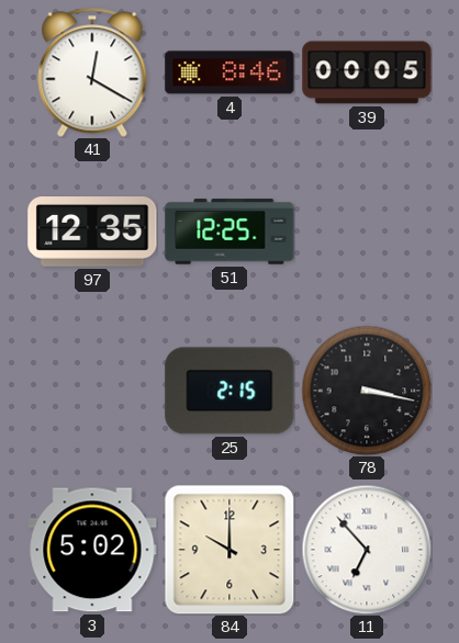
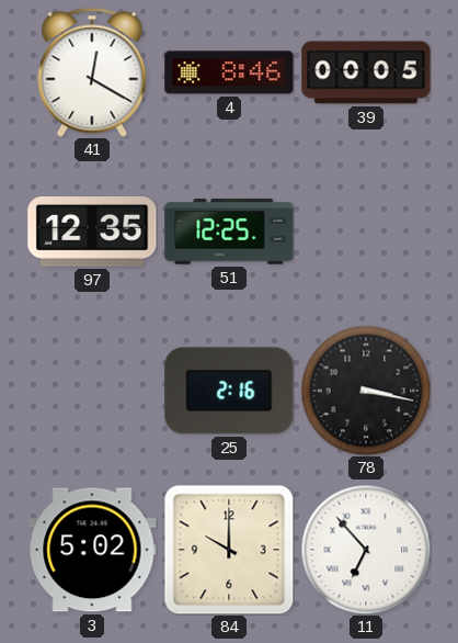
25: 2:15 -> 2:16 (229, 391)
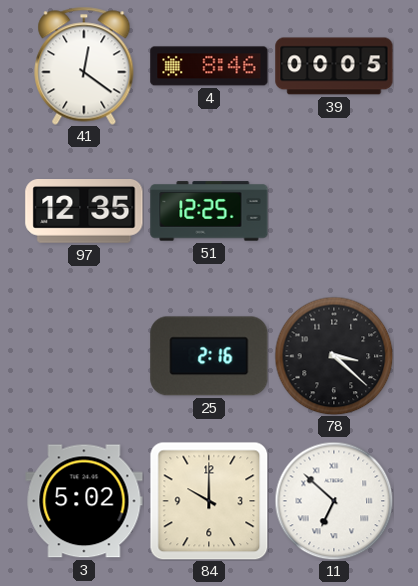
41: 12:20 -> 12:21 (84, 66)
78: 3:17 -> 3:22 (334, 356)
11: 6:53 -> 6:52 (334, 501)
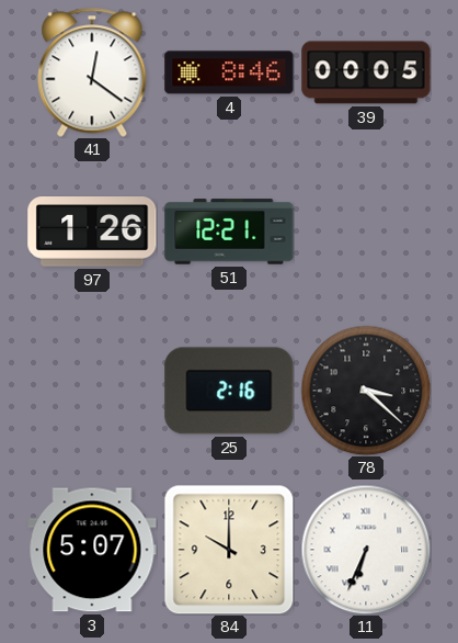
97: 12:35 -> 1:26 (92, 233)
51: 12:25 -> 12:21 (229, 232)
3: 5:02 -> 5:07 (92, 550)
11: 6:52 -> 6:34 (366, 550)
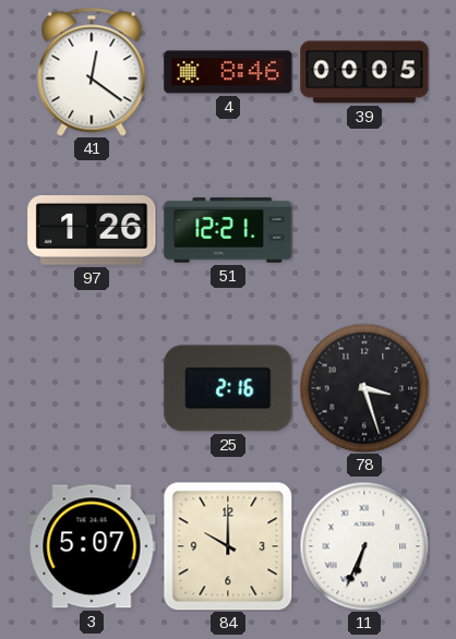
78: 3:22 -> 3:27 (364, 388)
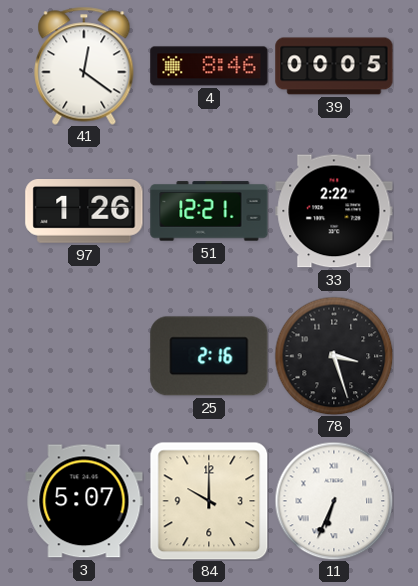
33: none -> 2:22 (334, 211)
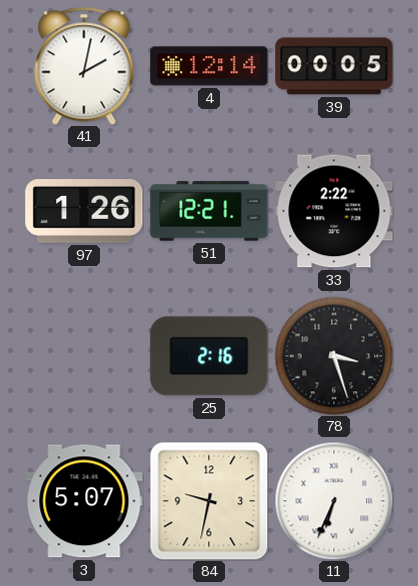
41: 12:21 -> 2:02 (84, 66)
4: 8:46 -> 12:14 (209, 66)
84: 10:00 -> 9:32 (209, 501)
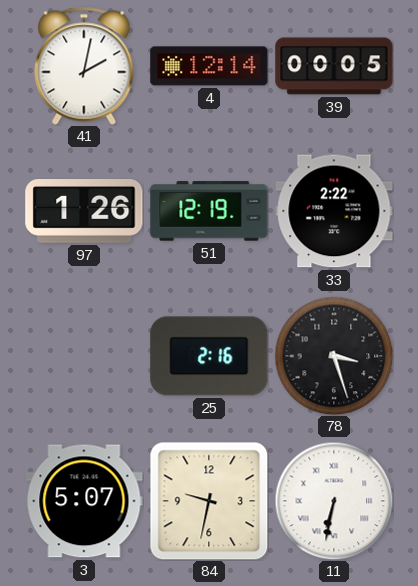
51: 12:21 -> 12:19 (209, 211)
11: 6:34 -> 6:32 (334, 501)
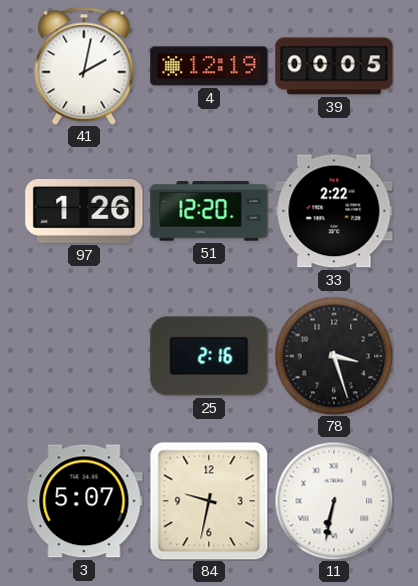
4: 12:14 -> 12:19 (209, 66)
51: 12:19 -> 12:20 (209, 211)
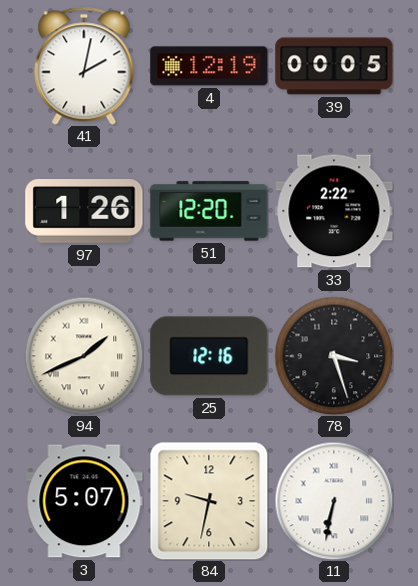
94: none -> 1:41 (84, 356)
25: 2:16 -> 12:16 (209, 356)
